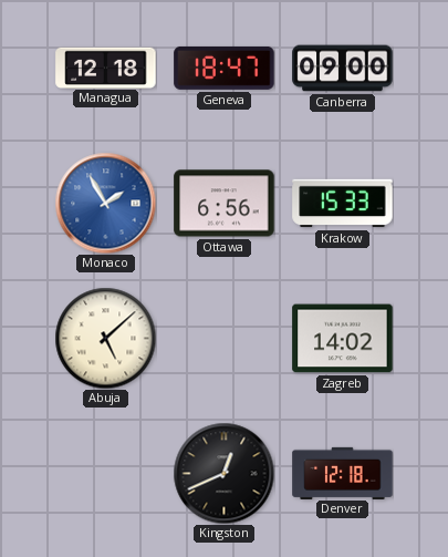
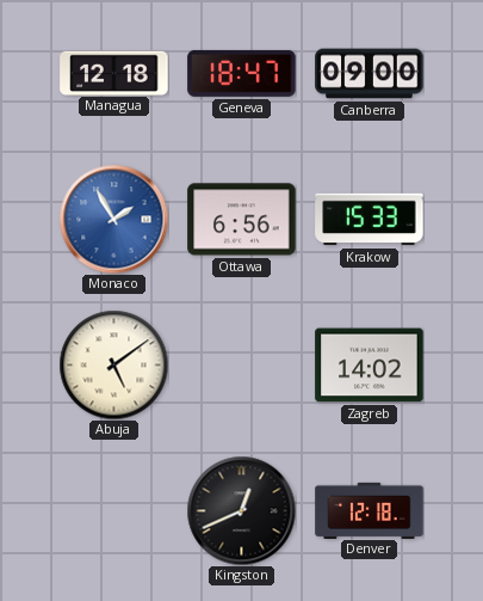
Abuja: 5:08 -> 5:09 (113, 364)
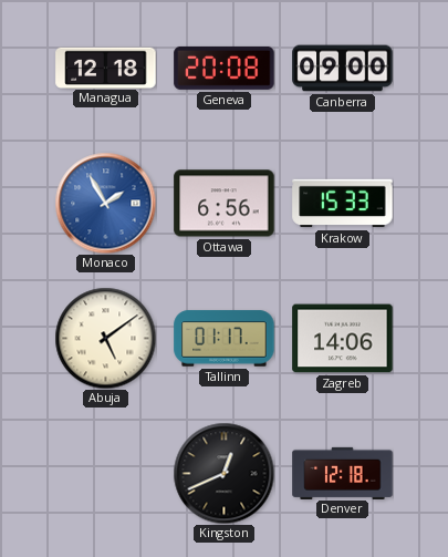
Geneva: 18:47 -> 20:08 (225, 68)
Tallinn: none -> 01:17 (225, 339)
Zagreb: 14:02 -> 14:06 (343, 339)
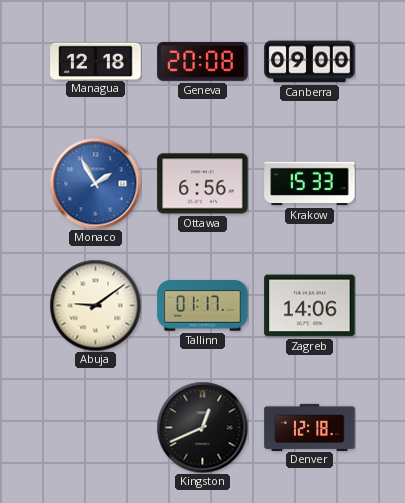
Abuja: 5:09 -> 9:09 (95, 305)
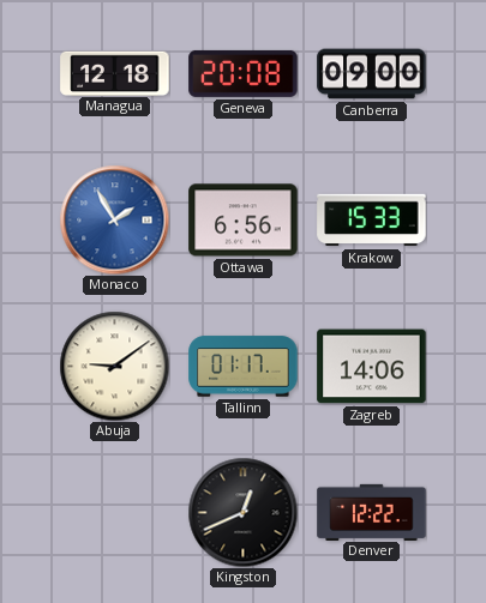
Denver: 12:18 -> 12:22 (372, 512)
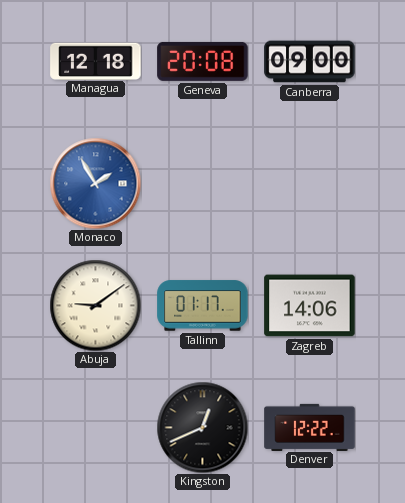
Ottawa: 6:56 -> none (244, 221)
Krakow: 15:33 -> none (372, 221)
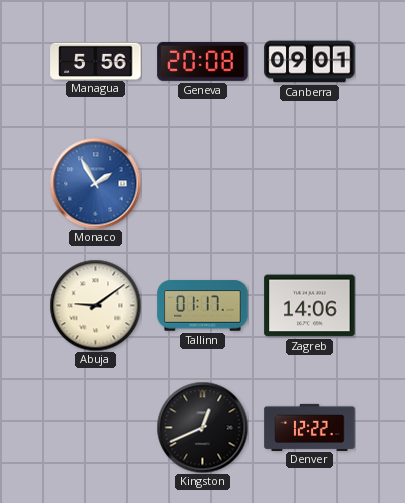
Managua: 12:18 -> 5:56 (96, 61)
Canberra: 09:00 -> 09:01 (310, 62)
